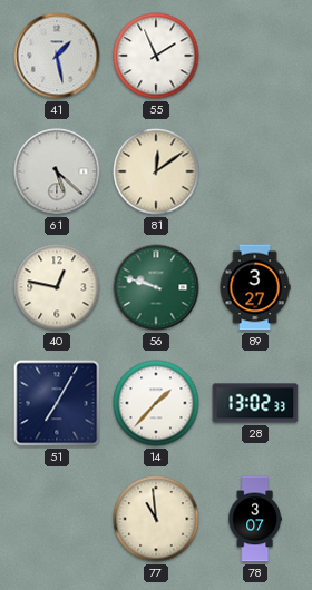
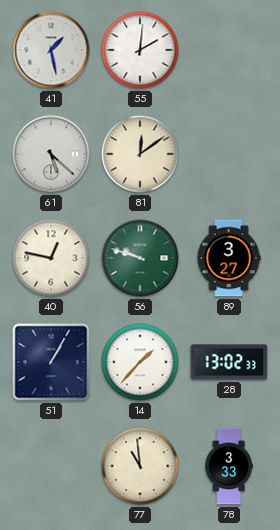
55: 1:56 -> 2:01 (140, 50)
51: 7:05 -> 1:05 (51, 362)
78: 3:07 -> 3:33 (229, 466)
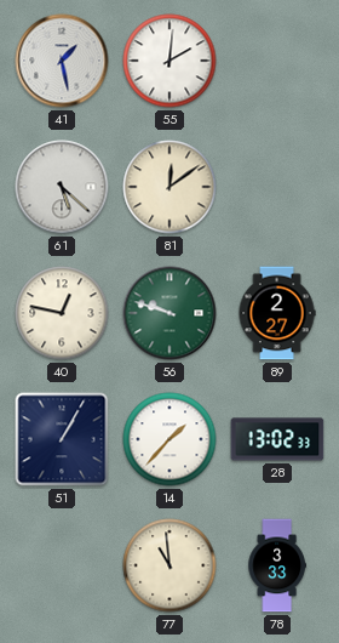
89: 3:27 -> 2:27 (277, 313)
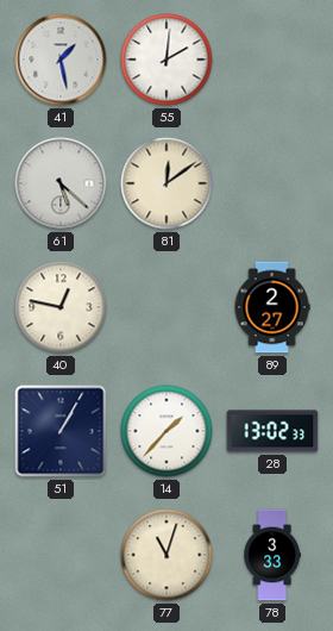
56: 9:48 -> none (169, 313)
77: 10:59 -> 11:03 (166, 555)
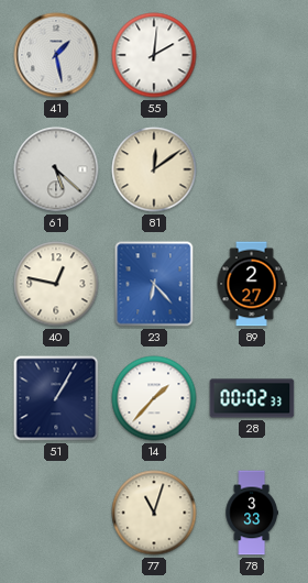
23: none -> 6:23 (154, 284)
28: 13:02 -> 00:02 (252, 398)
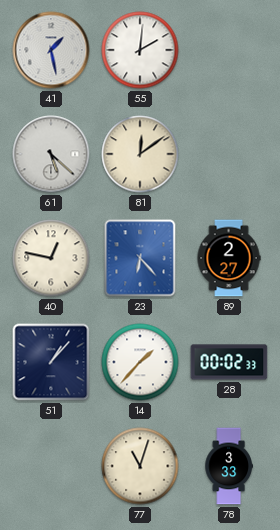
51: 1:05 -> 1:07 (51, 362)
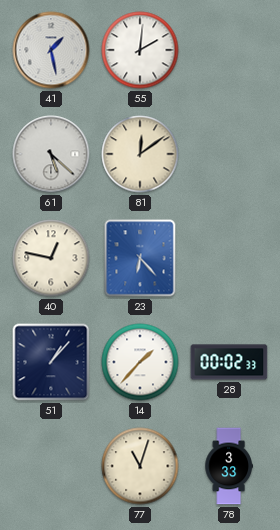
89: 2:27 -> none (229, 258)
